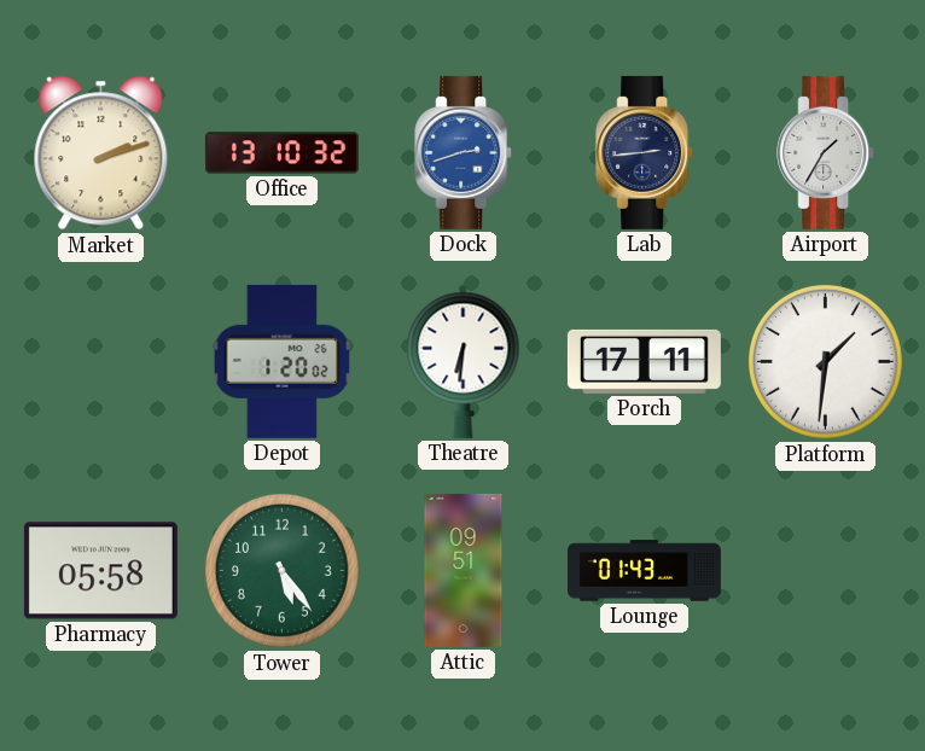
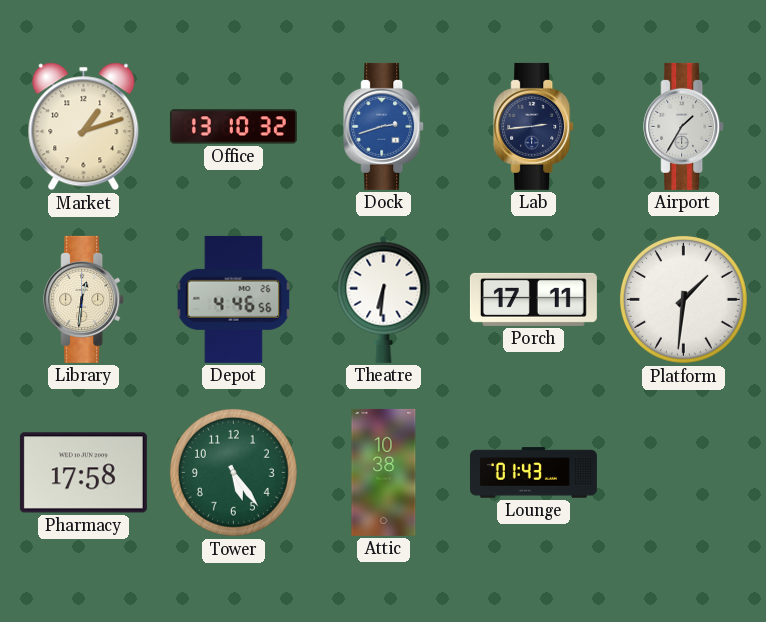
Market: 2:12 -> 1:12 (84, 127)
Library: none -> 12:31 (84, 299)
Depot: 1:20 -> 4:46 (234, 299)
Pharmacy: 05:58 -> 17:58 (83, 473)
Attic: 09:51 -> 10:38 (384, 472)
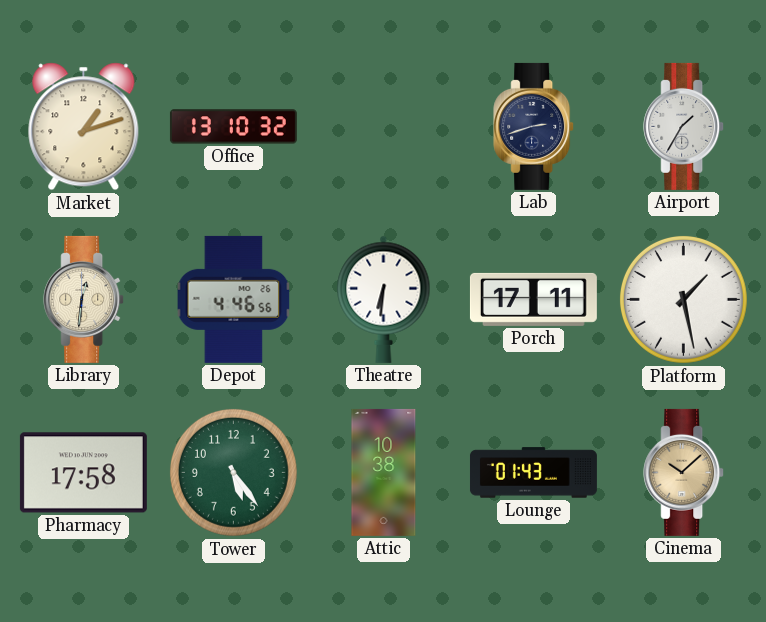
Dock: 2:42 -> none (384, 126)
Lab: 2:44 -> 2:42 (534, 126)
Platform: 1:31 -> 1:28 (683, 299)
Cinema: none -> 10:08 (684, 472)
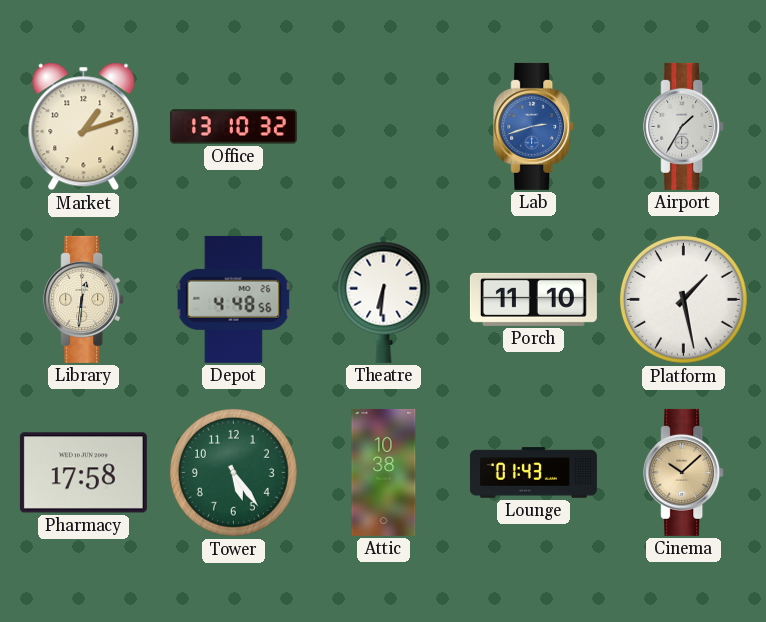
Lab dial: navy -> blue (534, 126)
Depot: 4:46 -> 4:48 (234, 299)
Porch: 17:11 -> 11:10 (533, 299)
